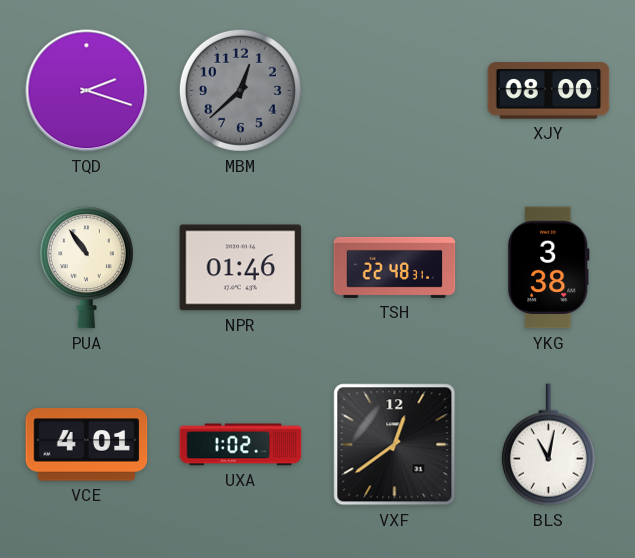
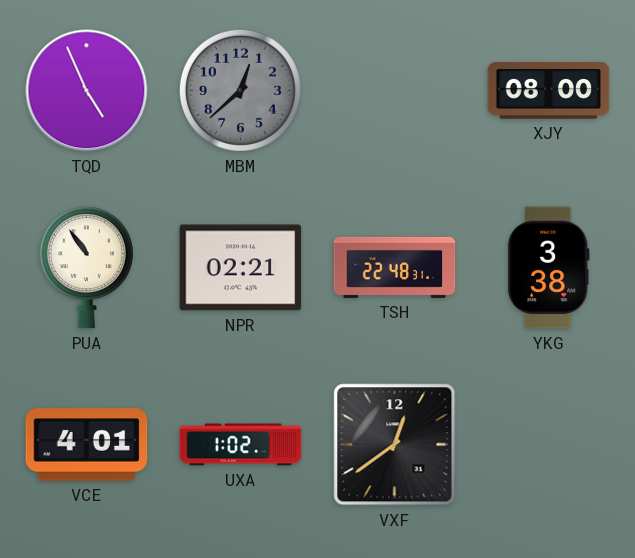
TQD: 2:18 -> 4:56 (87, 91)
NPR: 01:46 -> 02:21 (241, 268)
BLS: 11:02 -> none (548, 445)
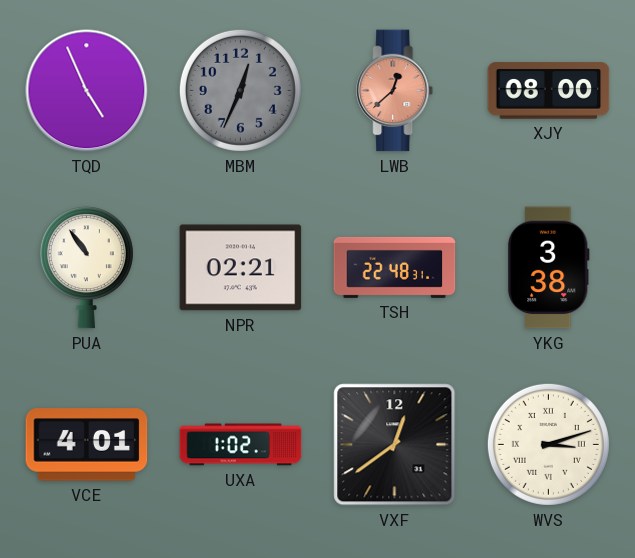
MBM: 12:38 -> 12:34 (240, 90)
LWB: none -> 12:38 (395, 91)
WVS: none -> 3:12 (548, 444)
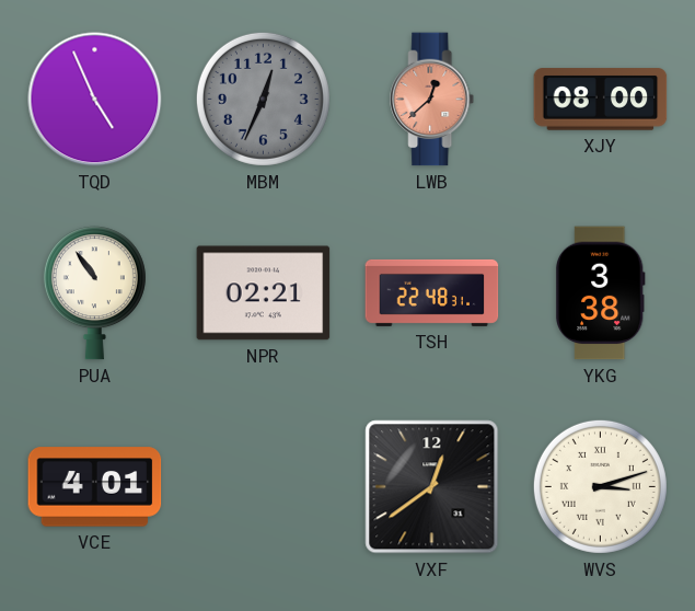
UXA: 1:02 -> none (241, 445)
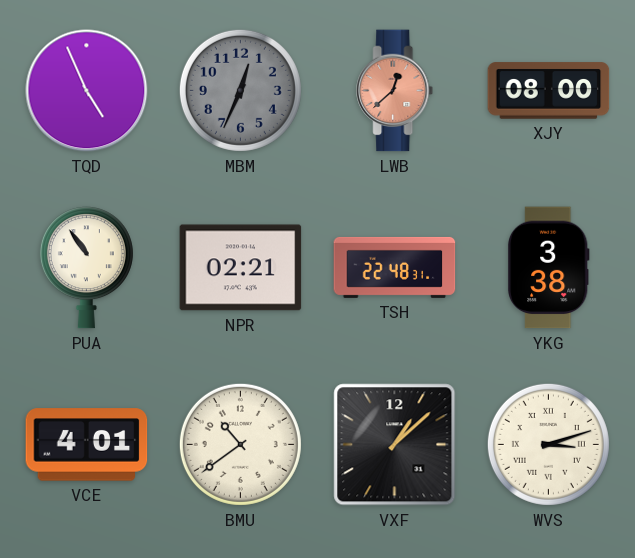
BMU: none -> 10:39 (240, 444)
VXF: 12:39 -> 1:08 (395, 445)
